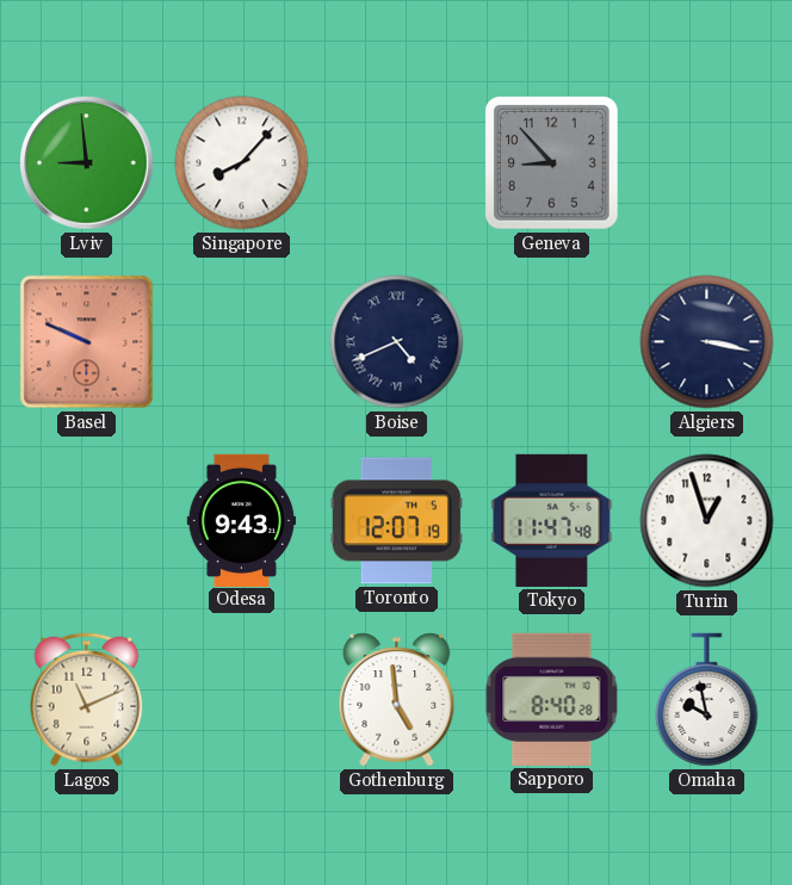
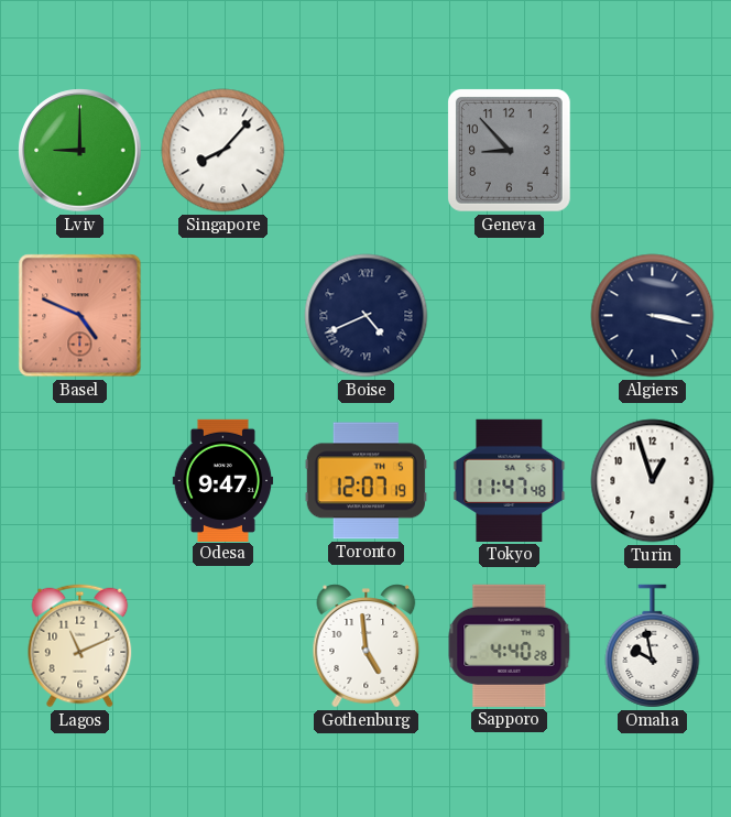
Lviv: 8:59 -> 9:00 (80, 151)
Basel: 9:49 -> 4:49 (80, 316)
Odesa: 9:43 -> 9:47 (223, 480)
Sapporo: 8:40 -> 4:40 (510, 645)
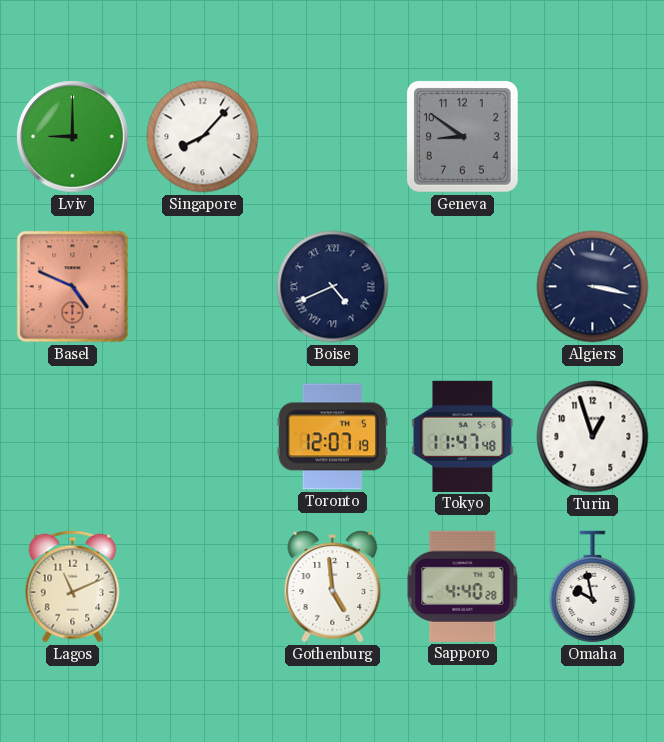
Geneva: 8:53 -> 8:51 (462, 136)
Odesa: 9:47 -> none (223, 480)
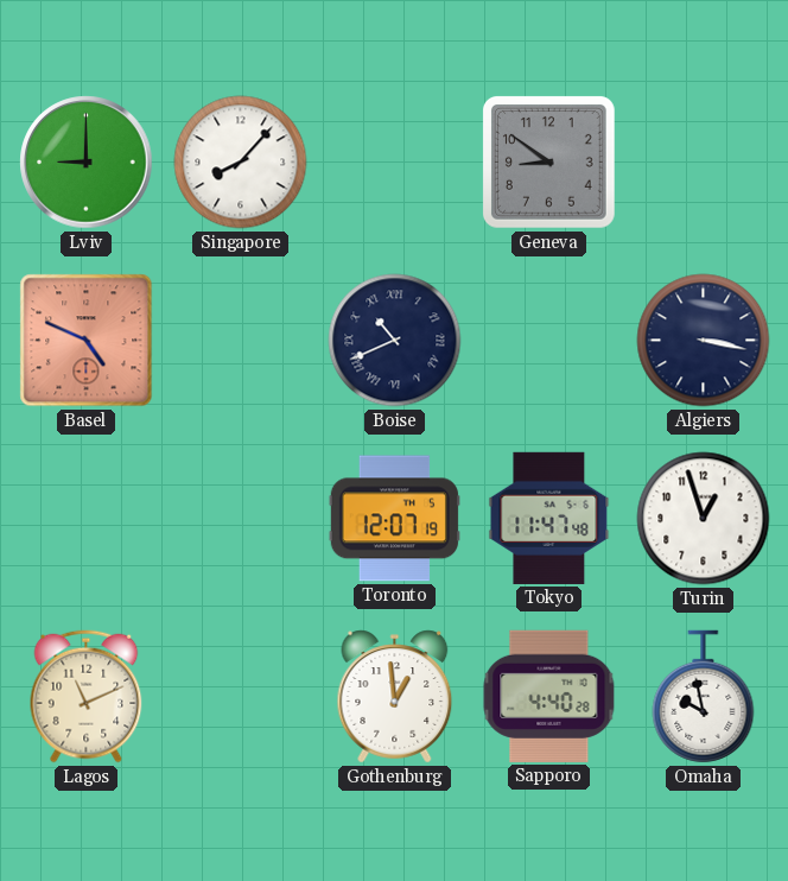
Boise: 4:41 -> 10:41 (395, 341)
Gothenburg: 4:59 -> 12:59 (395, 697)
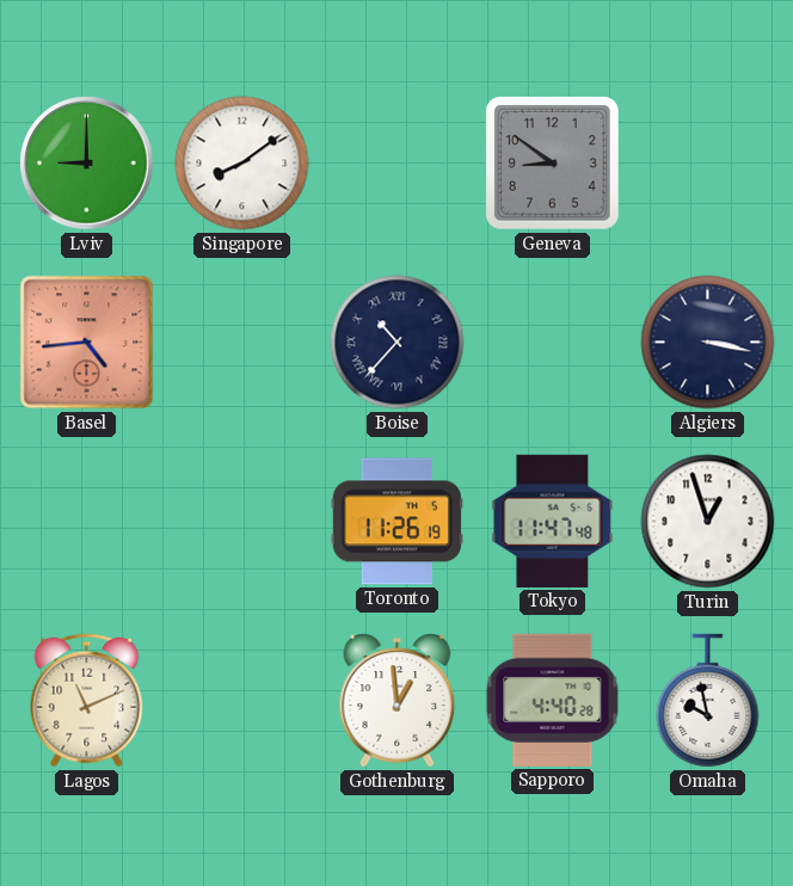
Singapore: 8:07 -> 8:09 (242, 164)
Basel: 4:49 -> 4:44 (87, 343)
Boise: 10:41 -> 10:37 (398, 343)
Toronto: 12:07 -> 11:26 (396, 522)
